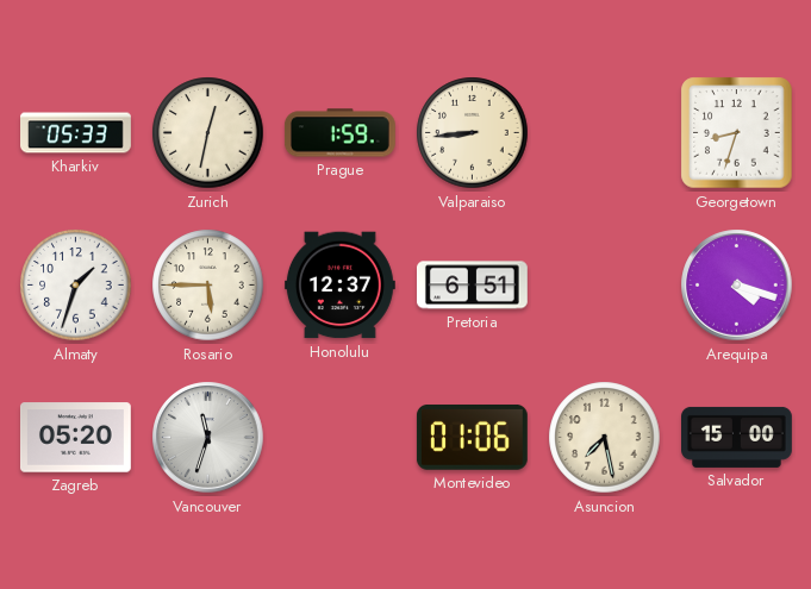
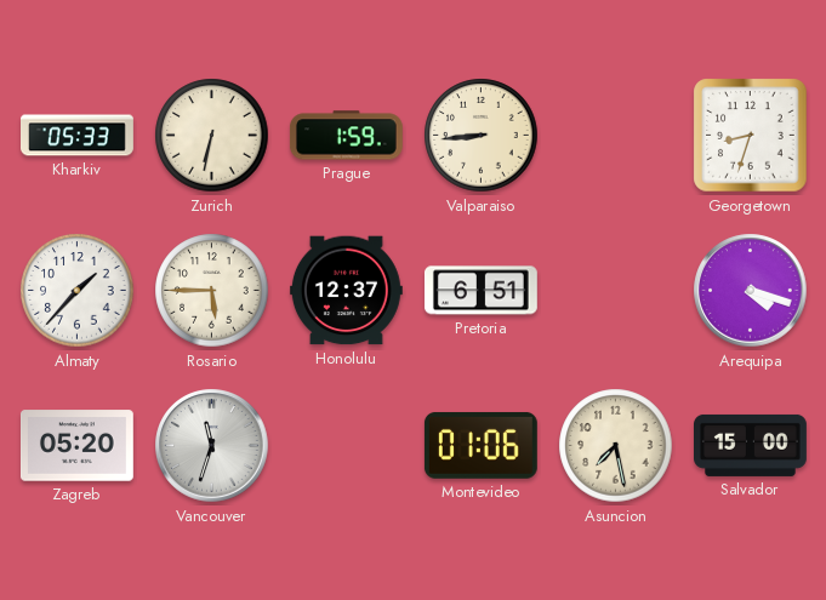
Zurich: 12:32 -> 6:32 (212, 136)
Almaty: 1:33 -> 1:37 (78, 291)
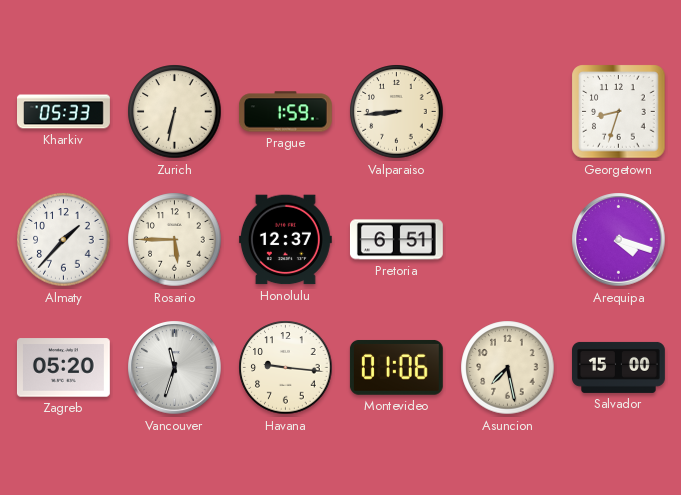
Havana: none -> 9:16 (286, 368)
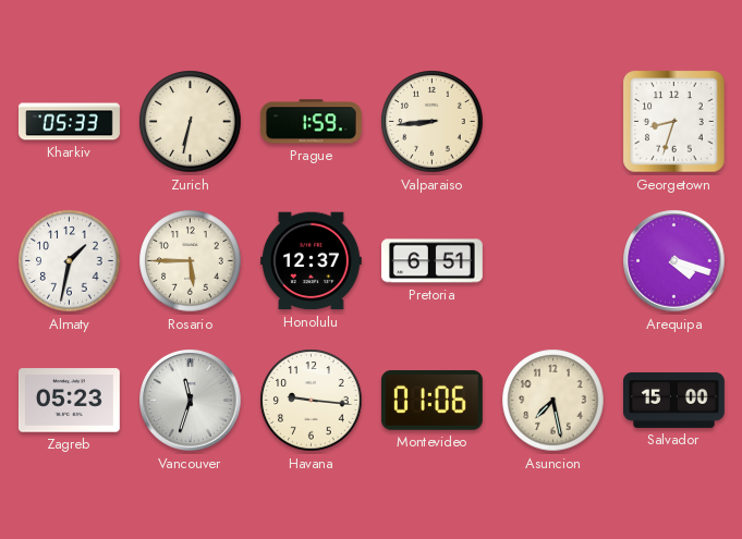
Almaty: 1:37 -> 1:32 (70, 261)
Zagreb: 05:20 -> 05:23 (69, 401)
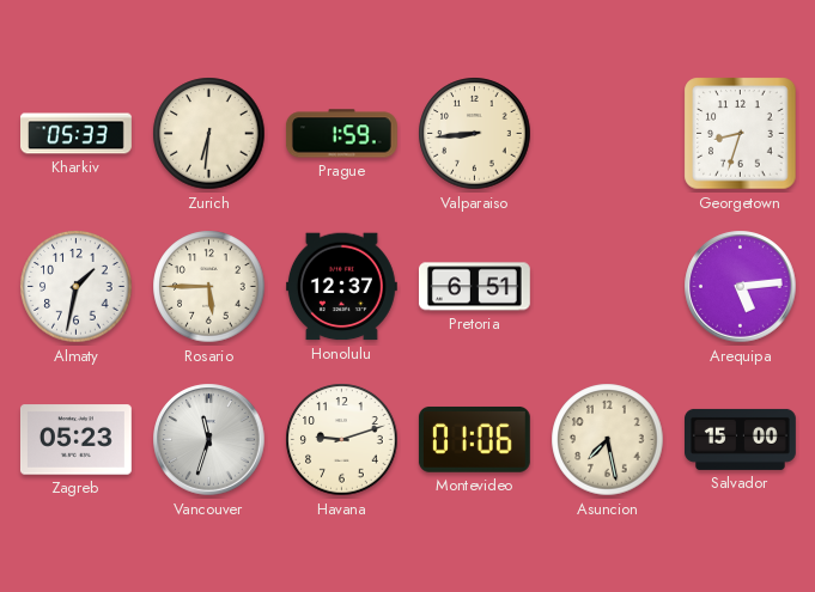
Zurich: 6:32 -> 6:31 (209, 134)
Arequipa: 4:18 -> 5:14 (741, 287)
Havana: 9:16 -> 9:12 (342, 440)
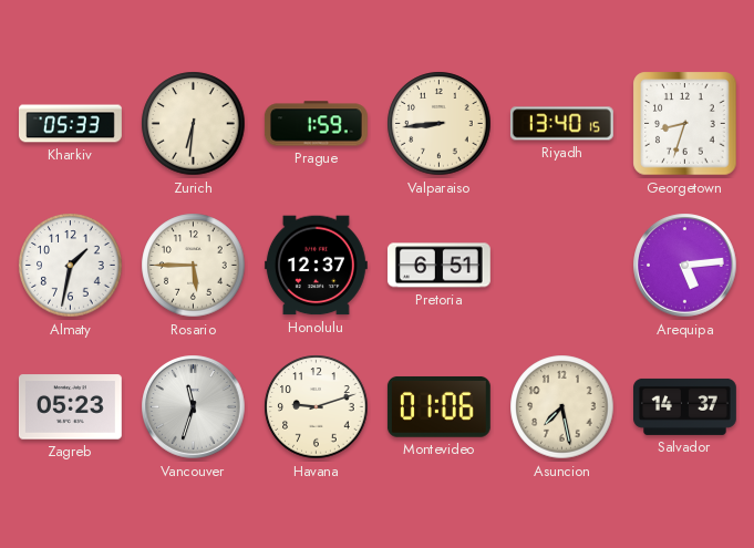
Riyadh: none -> 13:40 (561, 124)
Salvador: 15:00 -> 14:37 (685, 406)
